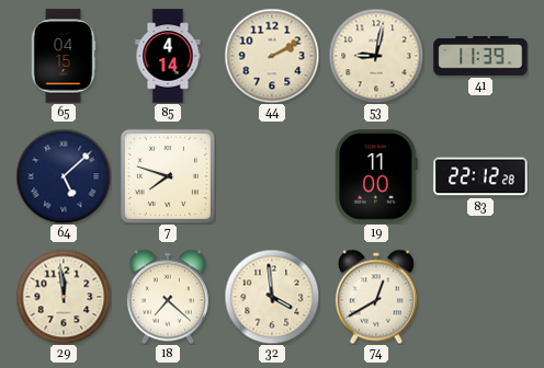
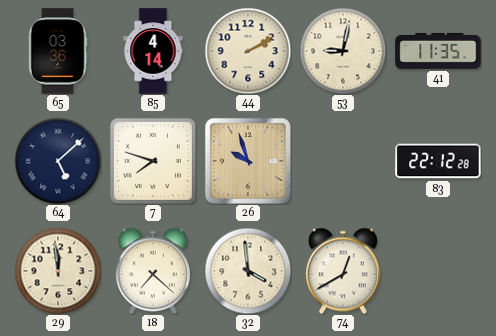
65: 04:15 -> 03:36 (58, 51)
41: 11:39 -> 11:35 (438, 51)
26: none -> 9:57 (248, 161)
19: 11:00 -> none (376, 176)
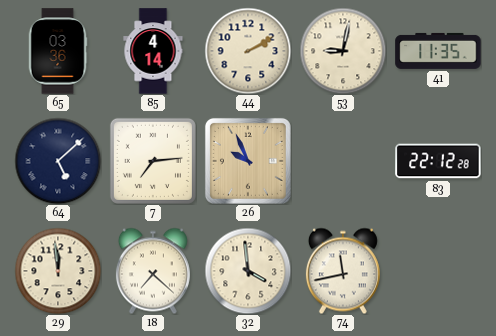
7: 7:48 -> 7:14 (153, 161)
26: 9:57 -> 9:56 (248, 161)
74: 12:40 -> 11:43 (343, 271)
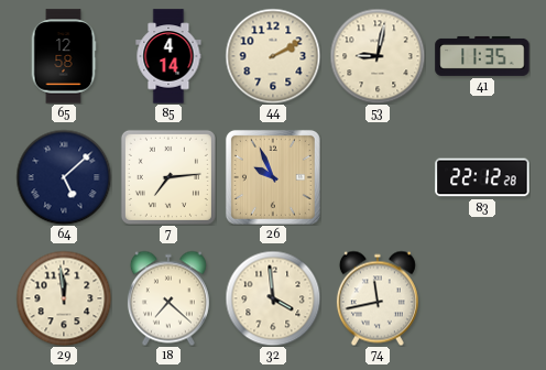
65: 03:36 -> 12:58 (64, 56)
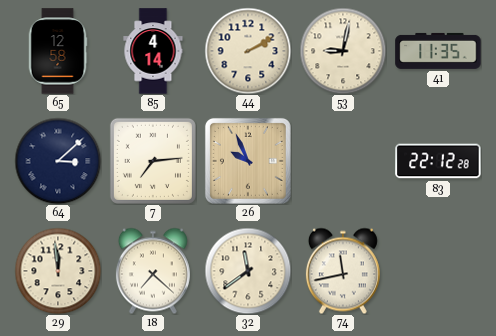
64: 5:08 -> 3:08 (58, 161)
32: 3:59 -> 11:39 (248, 271)
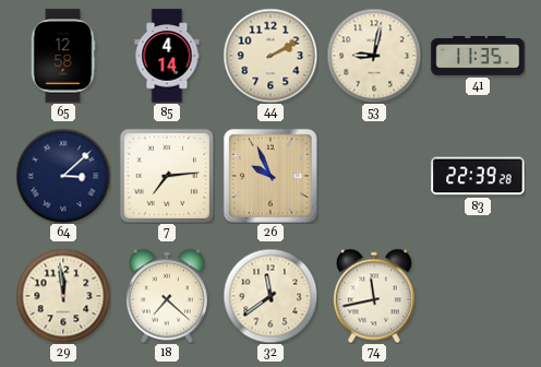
83: 22:12 -> 22:39 (478, 176)
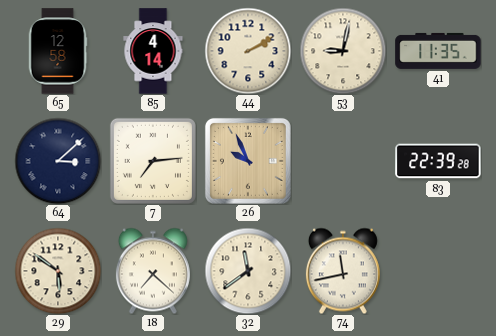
29: 11:59 -> 5:51 (58, 271)
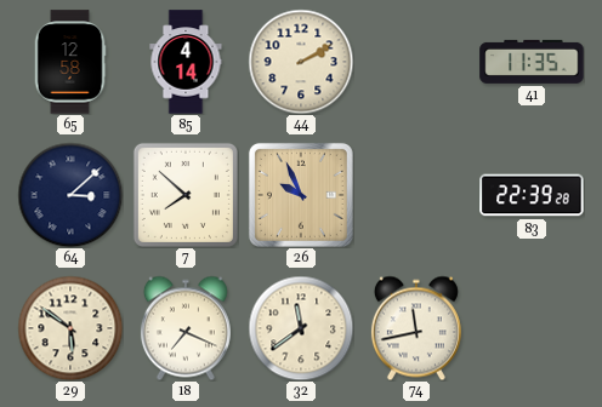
53: 9:02 -> none (343, 51)
7: 7:14 -> 7:52 (186, 195)
18: 7:22 -> 7:19 (186, 328)
